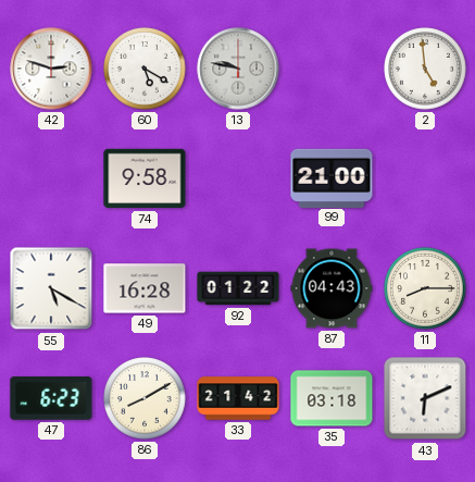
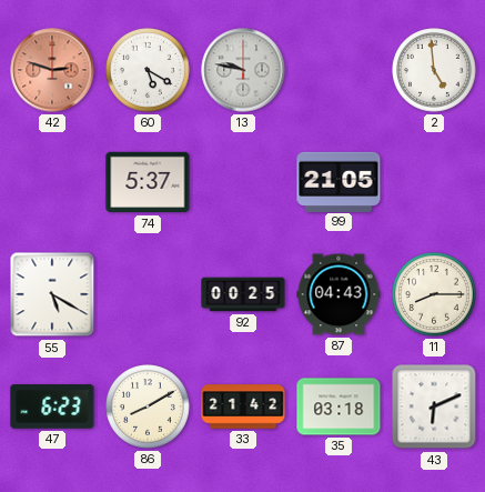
42 dial: white -> salmon (52, 70)
74: 9:58 -> 5:37 (148, 182)
99: 21:00 -> 21:05 (339, 181)
49: 16:28 -> none (145, 288)
92: 01:22 -> 00:25 (243, 294)
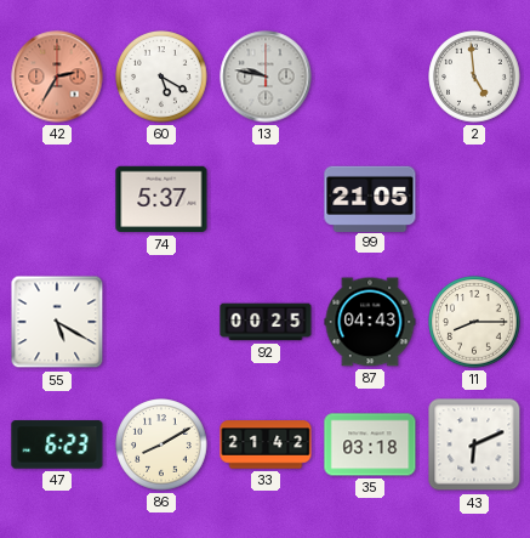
42: 2:48 -> 2:35 (57, 77)
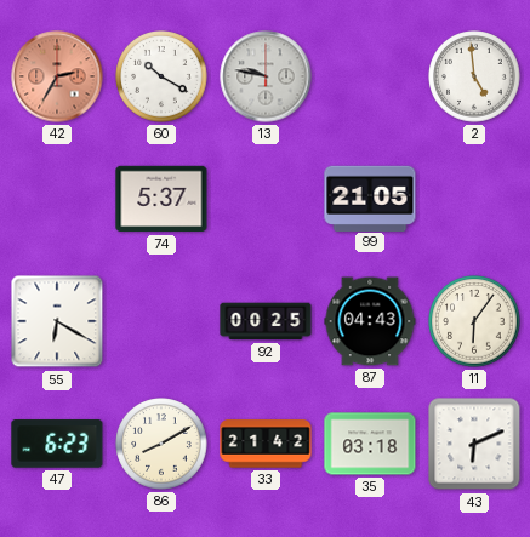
60: 5:20 -> 10:20 (161, 76)
55: 5:20 -> 6:20 (57, 321)
11: 8:15 -> 6:06 (474, 321)
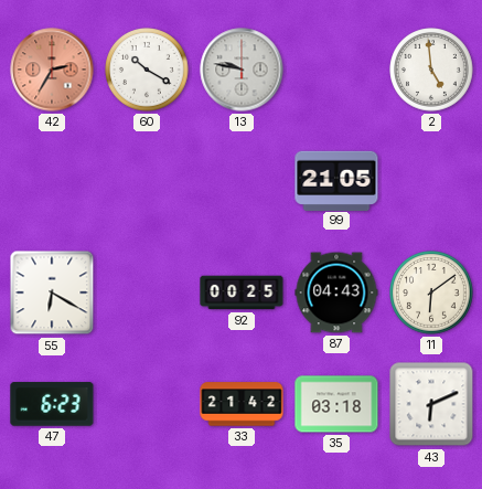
74: 5:37 -> none (161, 199)
11: 6:06 -> 6:09 (431, 293)
86: 8:10 -> none (161, 444)
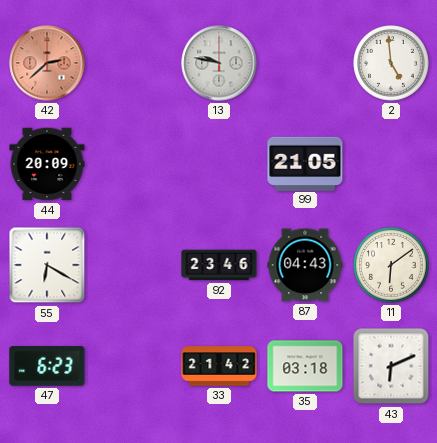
42: 2:35 -> 2:38 (47, 63)
60: 10:20 -> none (147, 70)
44: none -> 20:09 (47, 164)
92: 00:25 -> 23:46 (219, 265)
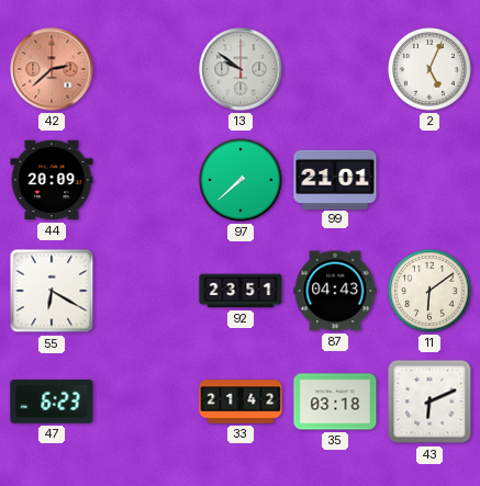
13: 9:47 -> 9:51 (241, 69)
2: 4:59 -> 5:04 (429, 69)
97: none -> 7:38 (241, 180)
99: 21:05 -> 21:01 (335, 179)
92: 23:46 -> 23:51 (241, 291)
